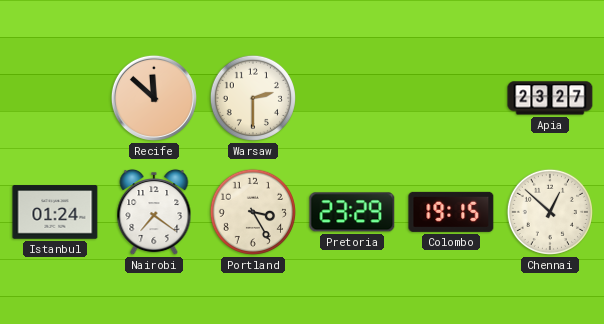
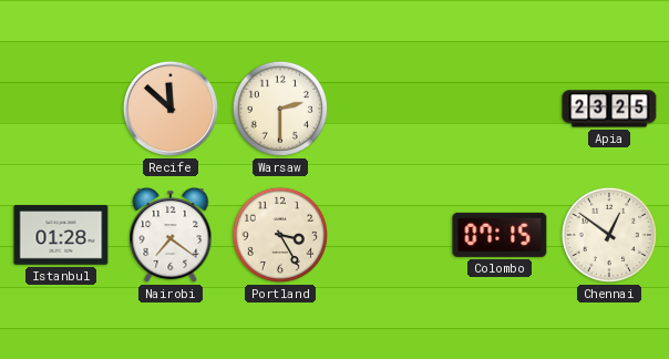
Apia: 23:27 -> 23:25 (609, 109)
Istanbul: 01:24 -> 01:28 (61, 235)
Pretoria: 23:29 -> none (352, 212)
Colombo: 19:15 -> 07:15 (500, 235)
Chennai: 12:52 -> 12:51 (609, 235)
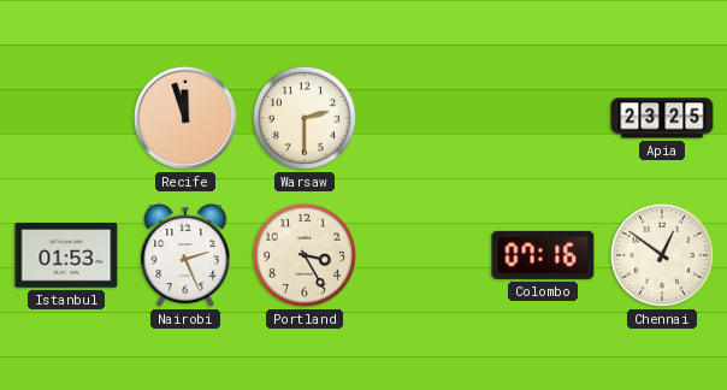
Recife: 11:52 -> 11:57 (185, 118)
Istanbul: 01:28 -> 01:53 (66, 255)
Nairobi: 7:21 -> 2:26 (185, 255)
Colombo: 07:15 -> 07:16 (543, 255)
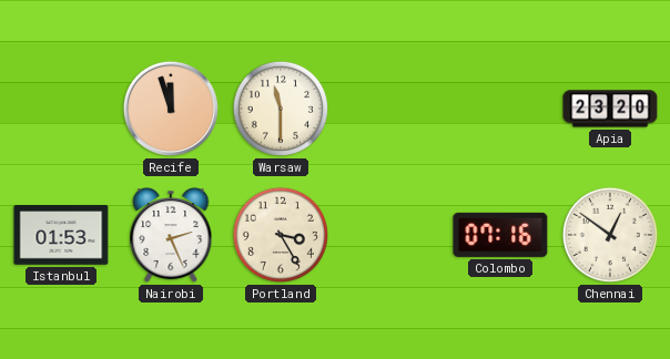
Warsaw: 2:30 -> 11:30 (281, 109)
Apia: 23:25 -> 23:20 (610, 109)
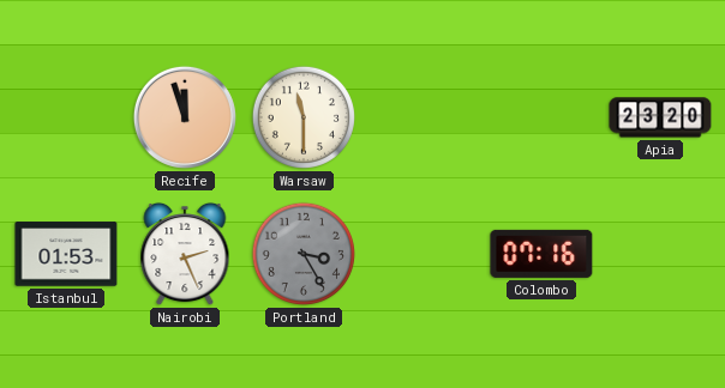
Portland dial: cream -> grey (304, 254)
Chennai: 12:51 -> none (610, 235)
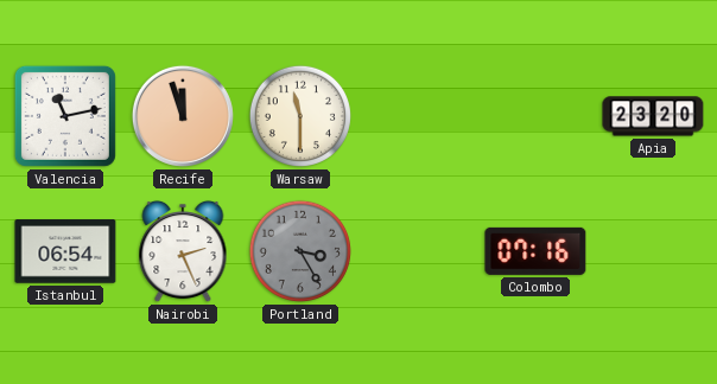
Valencia: none -> 11:13 (65, 116)
Istanbul: 01:53 -> 06:54 (65, 251)
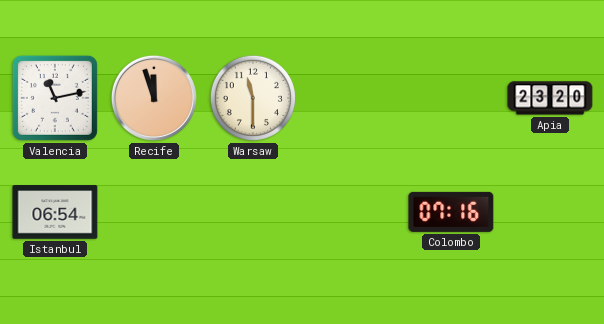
Nairobi: 2:26 -> none (183, 251)
Portland: 3:25 -> none (300, 251)
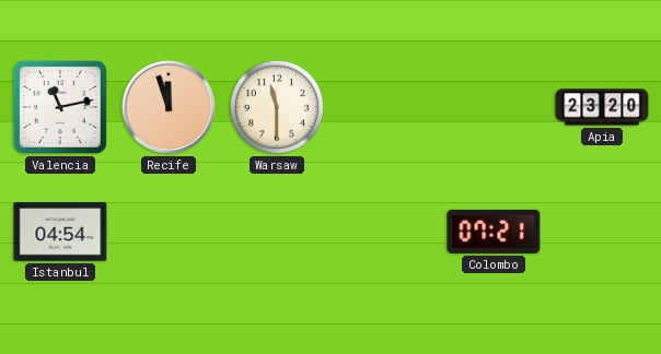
Istanbul: 06:54 -> 04:54 (60, 232)
Colombo: 07:16 -> 07:21 (494, 232)
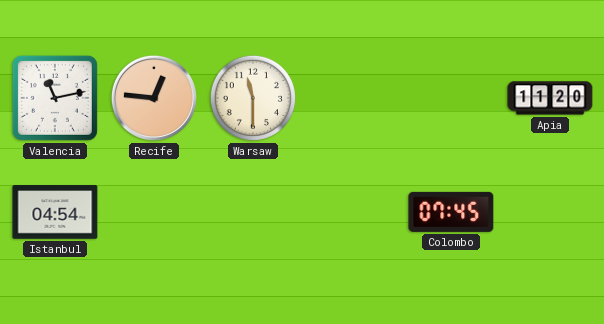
Recife: 11:57 -> 12:46 (154, 98)
Apia: 23:20 -> 11:20 (550, 98)
Colombo: 07:21 -> 07:45 (451, 212)
